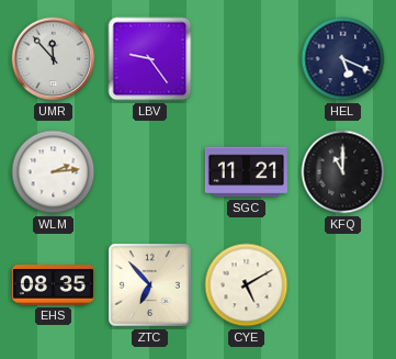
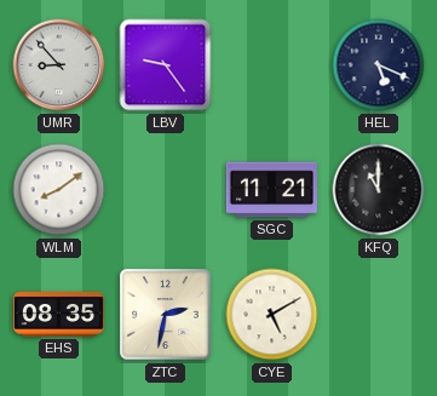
UMR: 11:53 -> 8:53 (59, 65)
WLM: 2:14 -> 8:09 (59, 190)
ZTC: 6:53 -> 2:32 (166, 315)
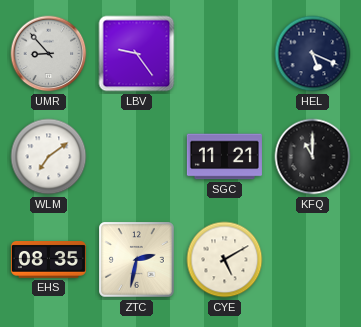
WLM: 8:09 -> 7:09 (49, 157)
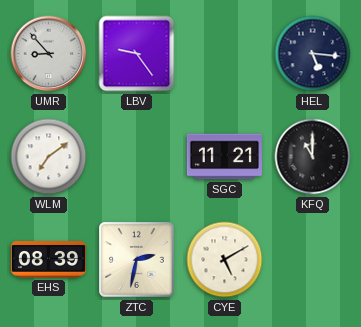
HEL: 5:19 -> 5:16 (313, 54)
EHS: 08:35 -> 08:39 (48, 260)
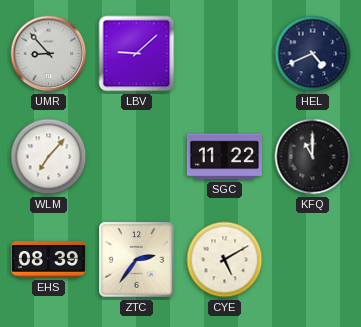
LBV: 9:24 -> 9:08 (137, 54)
HEL: 5:16 -> 4:41 (313, 54)
WLM: 7:09 -> 7:07 (49, 157)
SGC: 11:21 -> 11:22 (224, 157)
ZTC: 2:32 -> 2:36 (137, 260)
